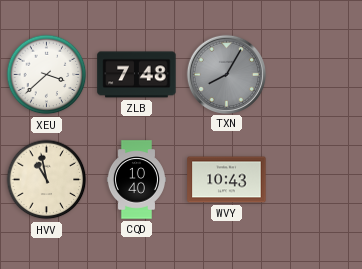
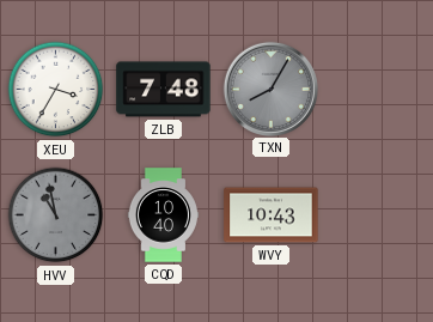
XEU: 3:38 -> 3:35 (56, 90)
HVV dial: cream -> grey (56, 215)
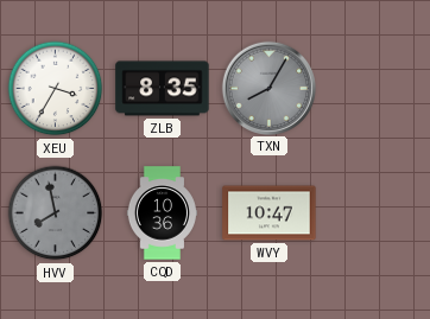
ZLB: 7:48 -> 8:35 (163, 89)
HVV: 10:58 -> 7:58 (56, 213)
CQD: 10:40 -> 10:36 (162, 213)
WVY: 10:43 -> 10:47 (270, 213)
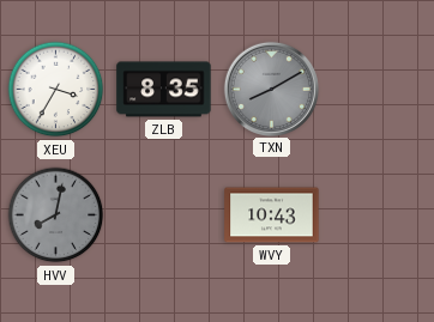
TXN: 8:05 -> 8:10 (271, 89)
HVV: 7:58 -> 8:02 (56, 215)
CQD: 10:36 -> none (162, 213)
WVY: 10:47 -> 10:43 (272, 215)
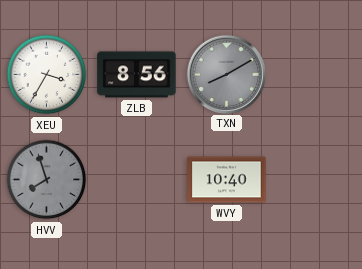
ZLB: 8:35 -> 8:56 (137, 75)
HVV: 8:02 -> 7:57 (47, 180)
WVY: 10:43 -> 10:40 (227, 180)
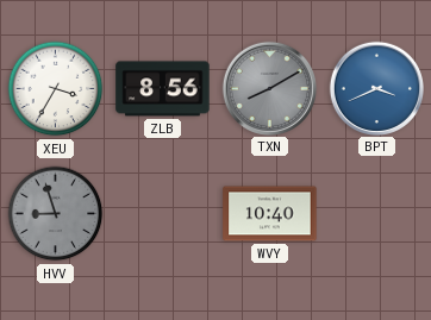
BPT: none -> 3:41 (376, 88)
HVV: 7:57 -> 8:57 (56, 214)
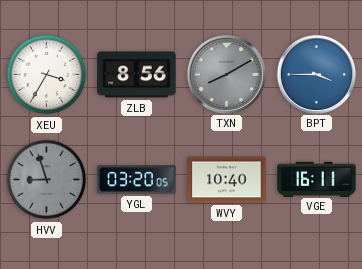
BPT: 3:41 -> 3:45 (316, 74)
YGL: none -> 03:20 (137, 180)
VGE: none -> 16:11 (317, 179)
